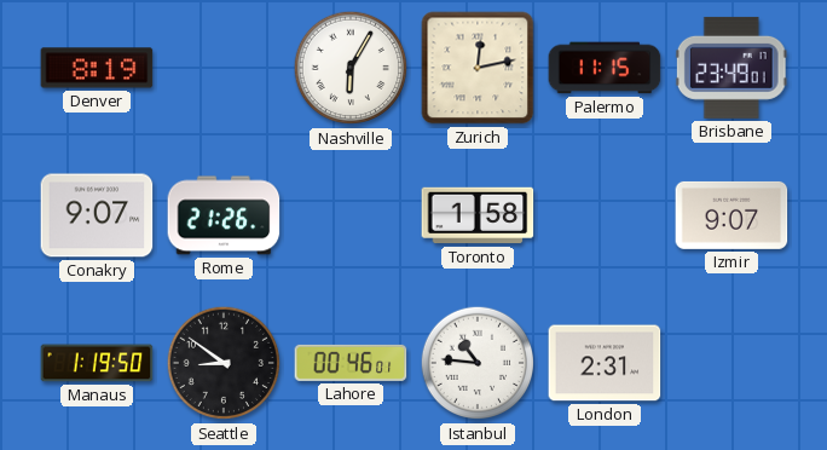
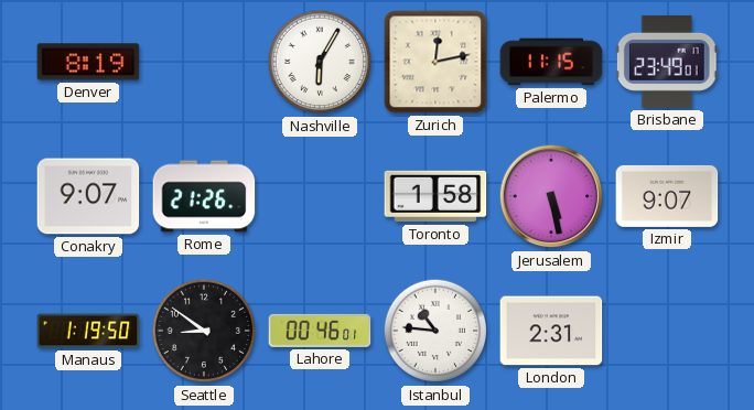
Jerusalem: none -> 5:28 (551, 196)
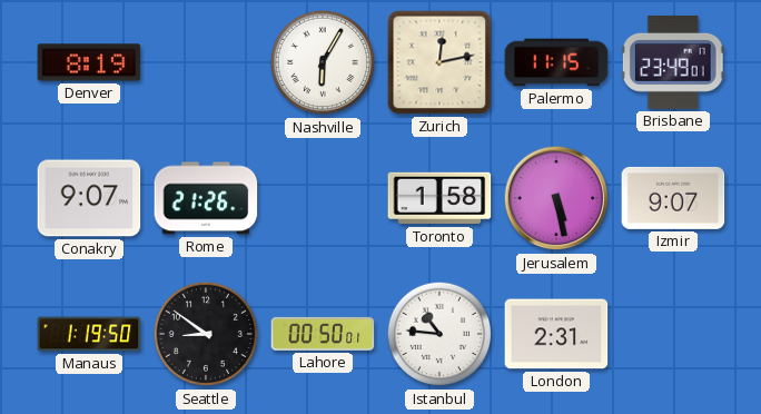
Lahore: 00:46 -> 00:50 (323, 334)
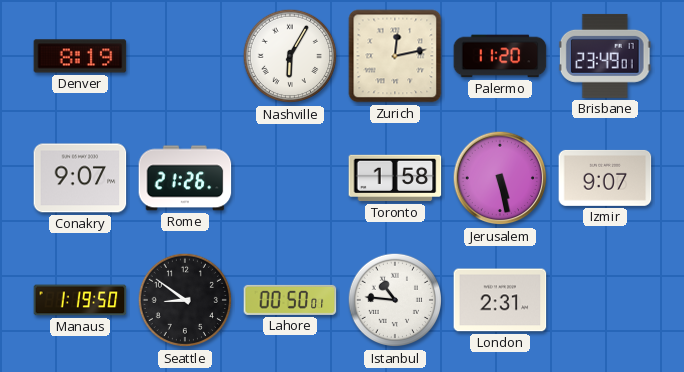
Palermo: 11:15 -> 11:20 (500, 56)
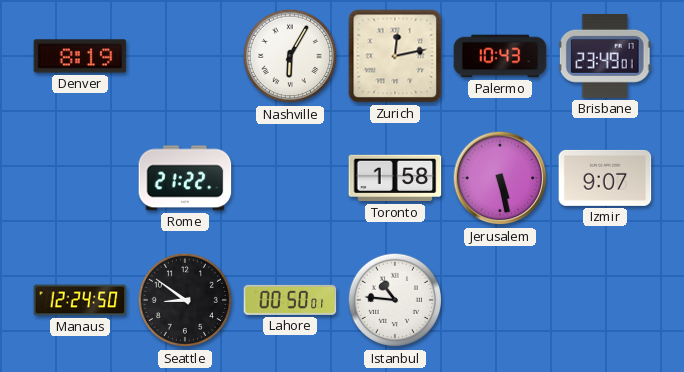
Palermo: 11:20 -> 10:43 (500, 56)
Conakry: 9:07 -> none (80, 178)
Rome: 21:26 -> 21:22 (185, 178)
Manaus: 1:19 -> 12:24 (80, 300)
London: 2:31 -> none (500, 300)
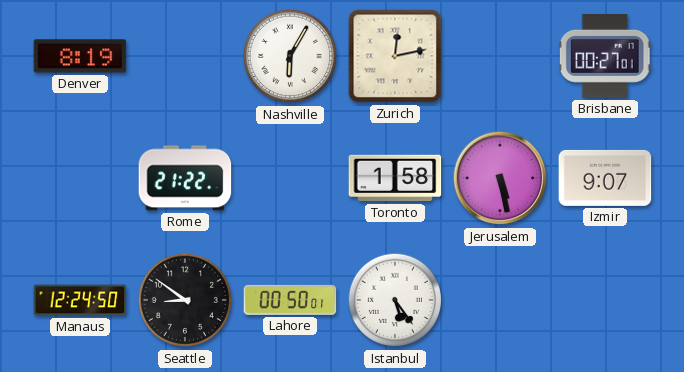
Palermo: 10:43 -> none (500, 56)
Brisbane: 23:49 -> 00:27 (605, 56)
Istanbul: 10:46 -> 5:24 (395, 300)
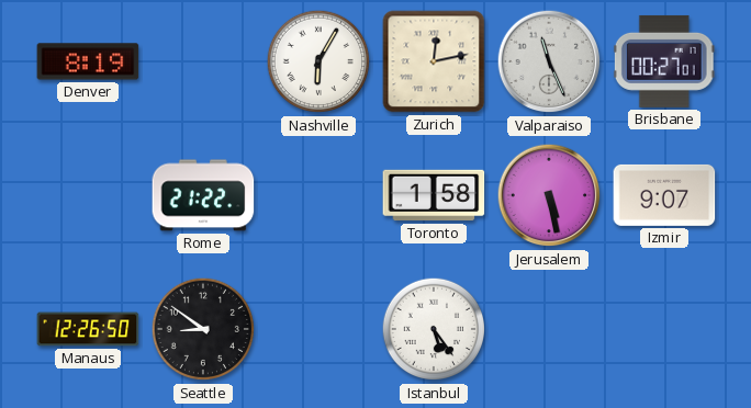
Valparaiso: none -> 11:26 (549, 61)
Manaus: 12:24 -> 12:26 (88, 329)
Lahore: 00:50 -> none (290, 300)
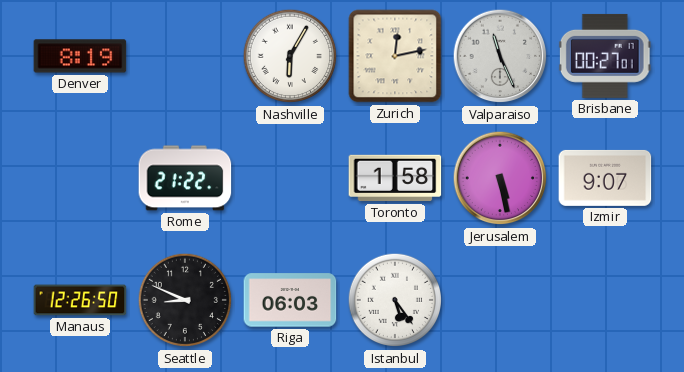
Seattle: 8:51 -> 8:49 (185, 300)
Riga: none -> 06:03 (290, 300)
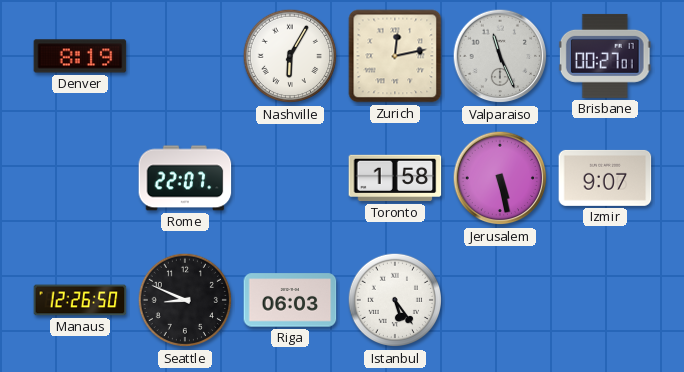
Rome: 21:22 -> 22:07 (185, 178)
